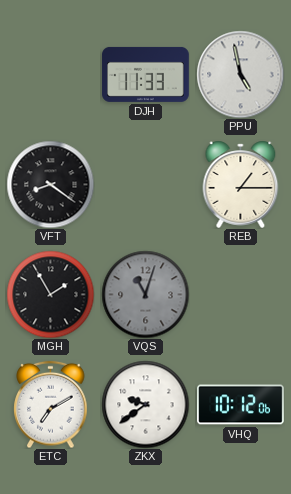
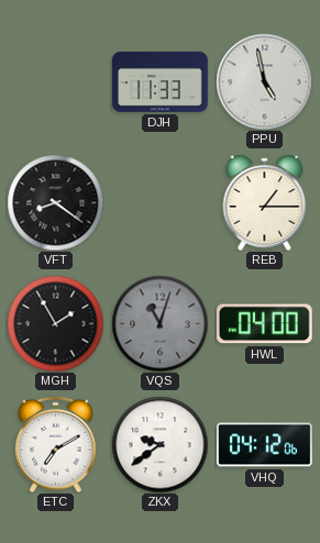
HWL: none -> 04:00 (264, 324)
VHQ: 10:12 -> 04:12 (265, 445)
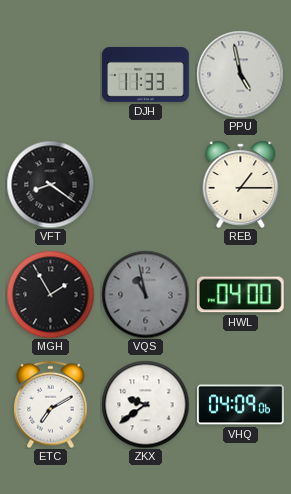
VQS: 11:03 -> 10:58 (145, 294)
VHQ: 04:12 -> 04:09 (241, 405)
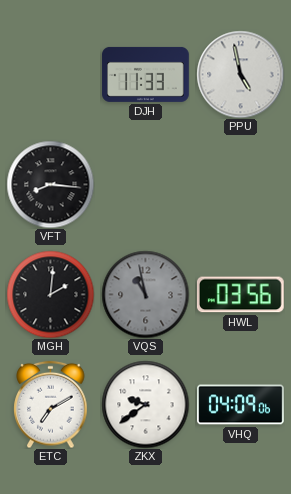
VFT: 8:21 -> 8:16 (50, 184)
REB: 1:15 -> none (241, 184)
MGH: 1:55 -> 2:01 (50, 294)
HWL: 04:00 -> 03:56 (240, 295)
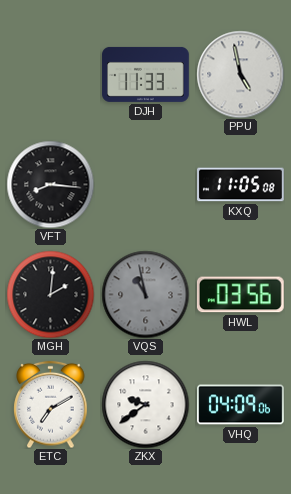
KXQ: none -> 11:05 (241, 185)
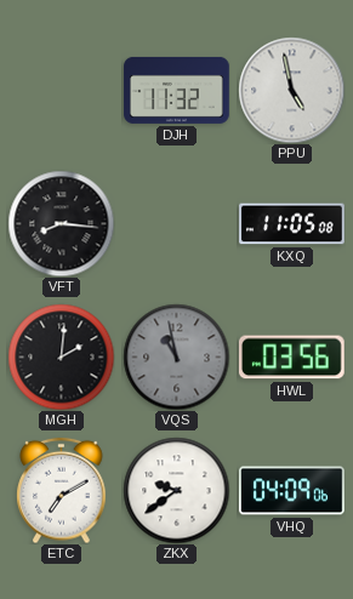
DJH: 11:33 -> 11:32 (177, 90)
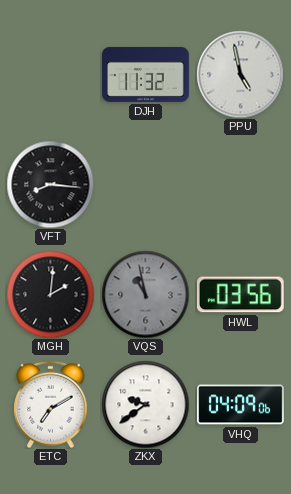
KXQ: 11:05 -> none (292, 224)
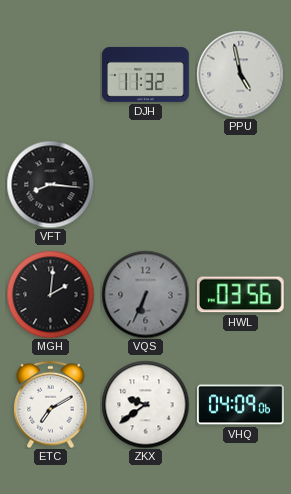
VQS: 10:58 -> 6:34 (145, 294)
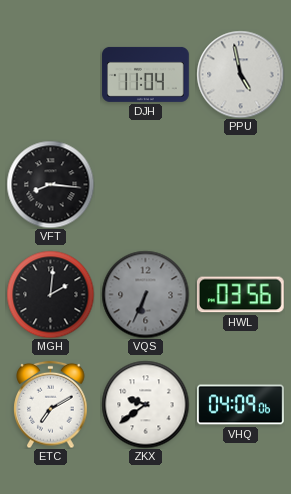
DJH: 11:32 -> 11:04 (146, 74)
